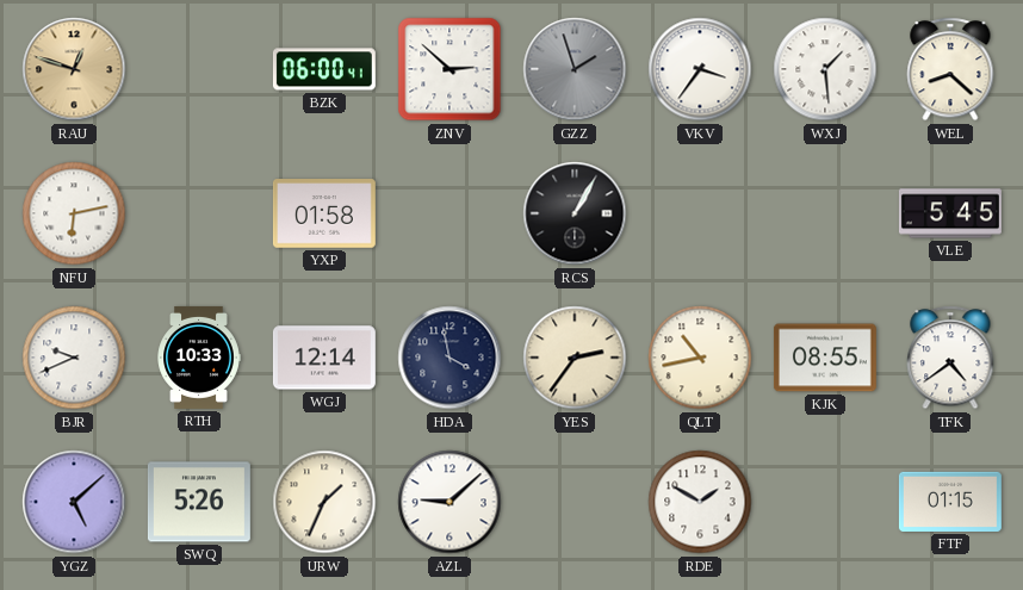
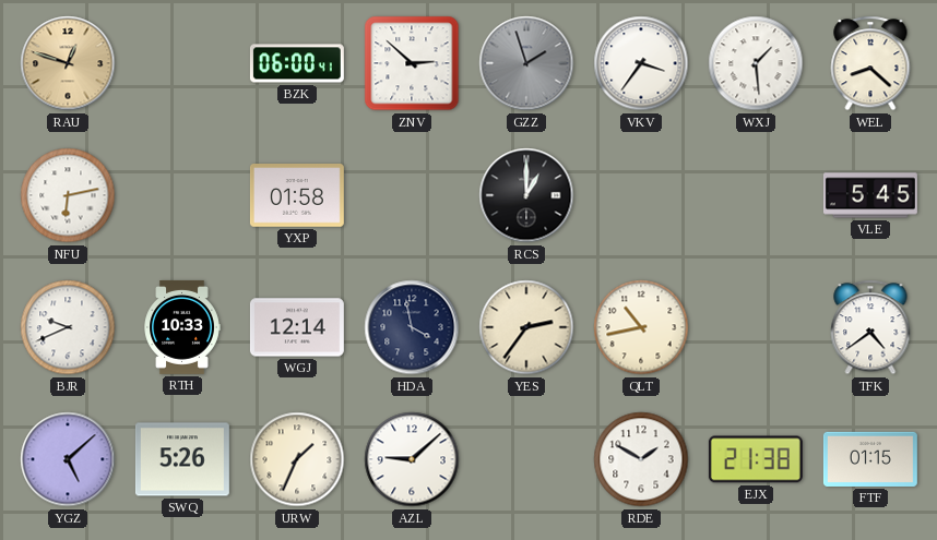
RCS: 1:05 -> 1:00 (526, 195)
KJK: 08:55 -> none (825, 358)
EJX: none -> 21:38 (756, 459)
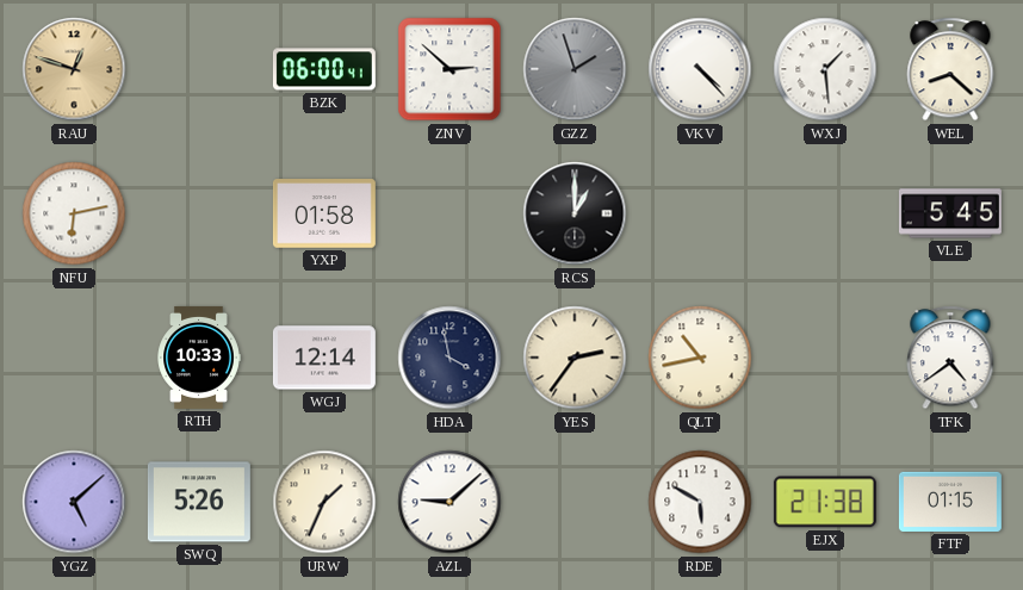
VKV: 3:36 -> 4:23 (700, 69)
BJR: 9:41 -> none (68, 327)
RDE: 1:50 -> 5:50 (700, 502)
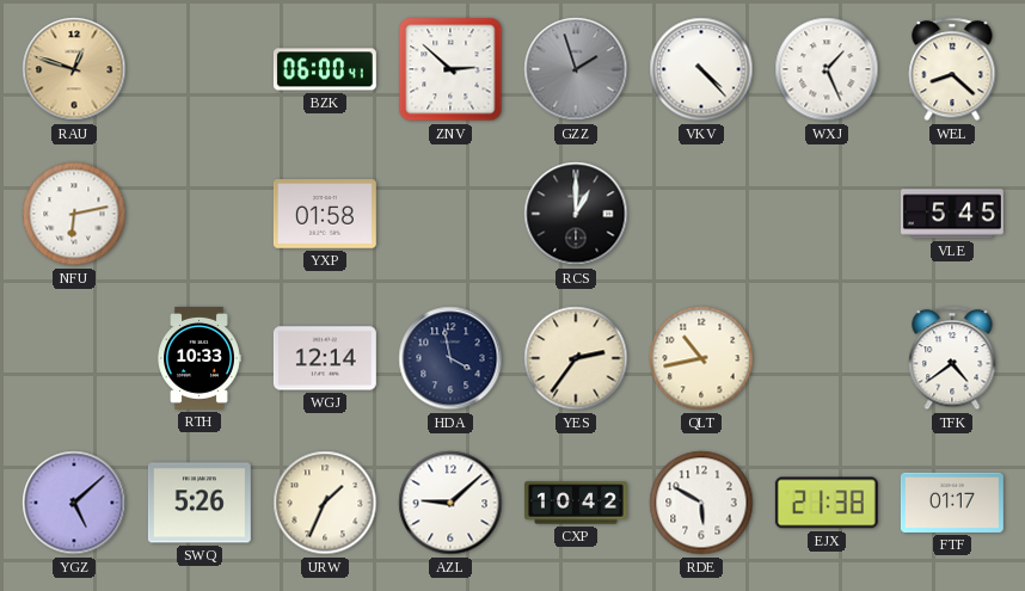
WXJ: 1:29 -> 1:26 (827, 69)
CXP: none -> 10:42 (576, 503)
FTF: 01:15 -> 01:17 (952, 503)
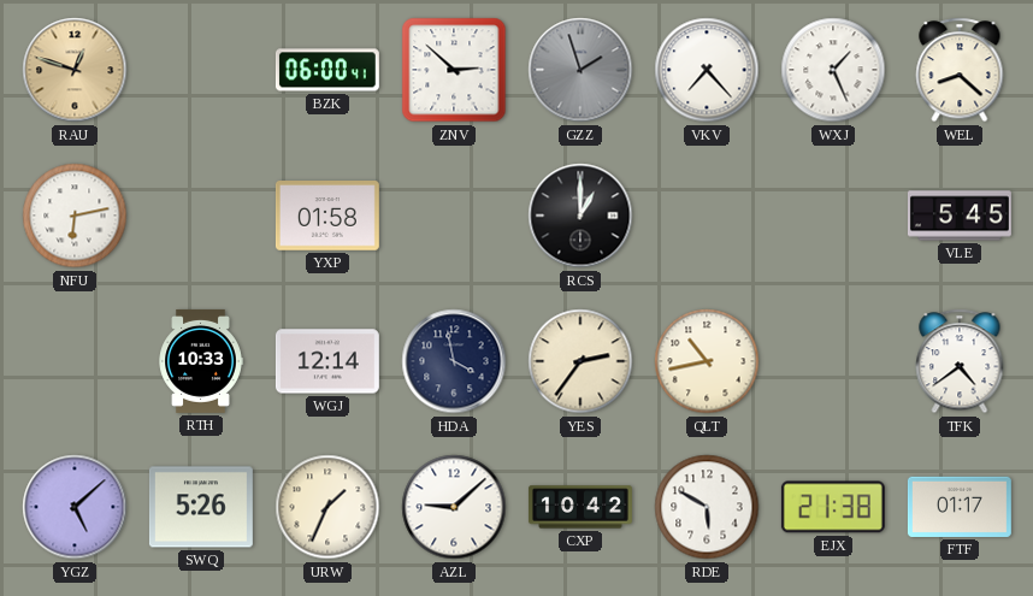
VKV: 4:23 -> 7:23 (707, 70)
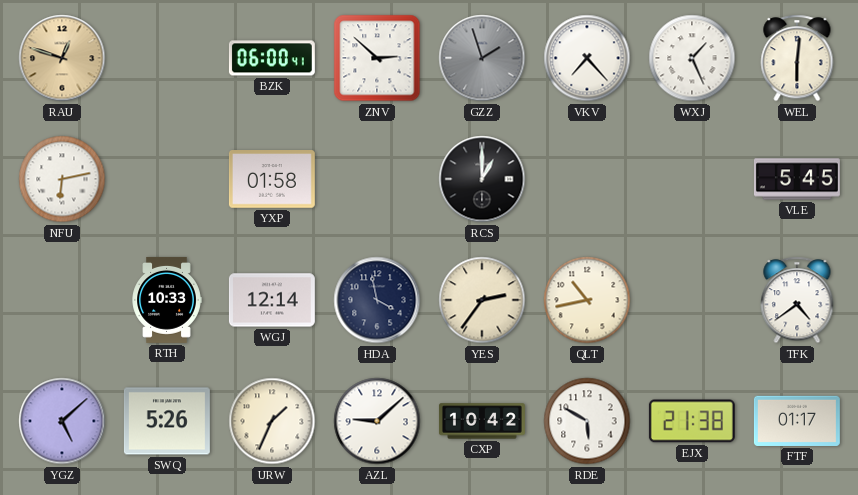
WEL: 8:22 -> 6:01 (797, 58)
